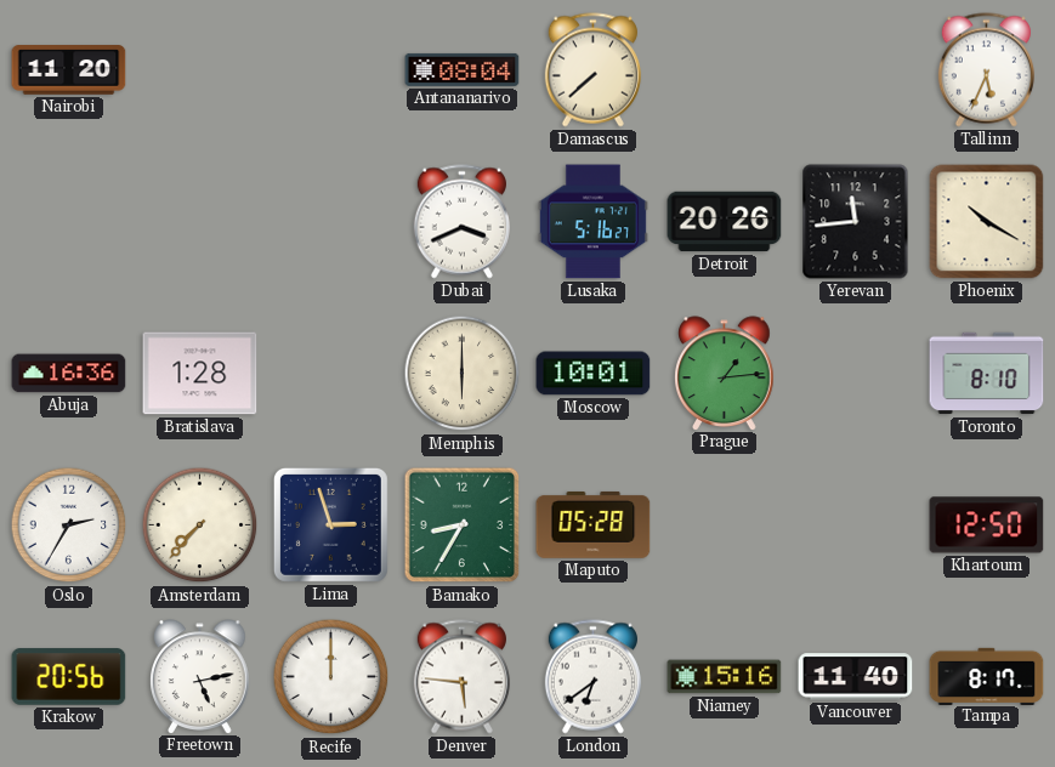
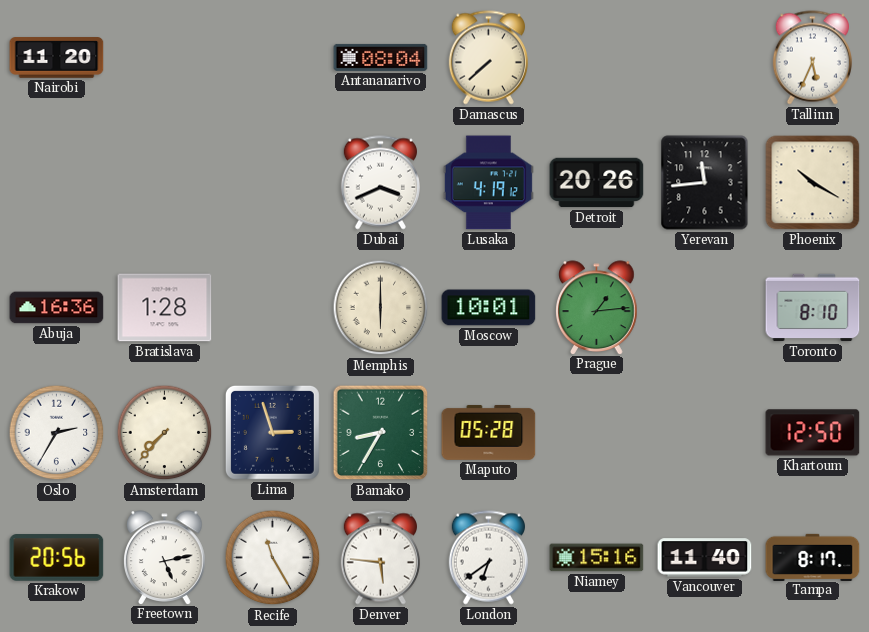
Lusaka: 5:16 -> 4:19 (488, 183)
Recife: 12:00 -> 11:25 (273, 558)
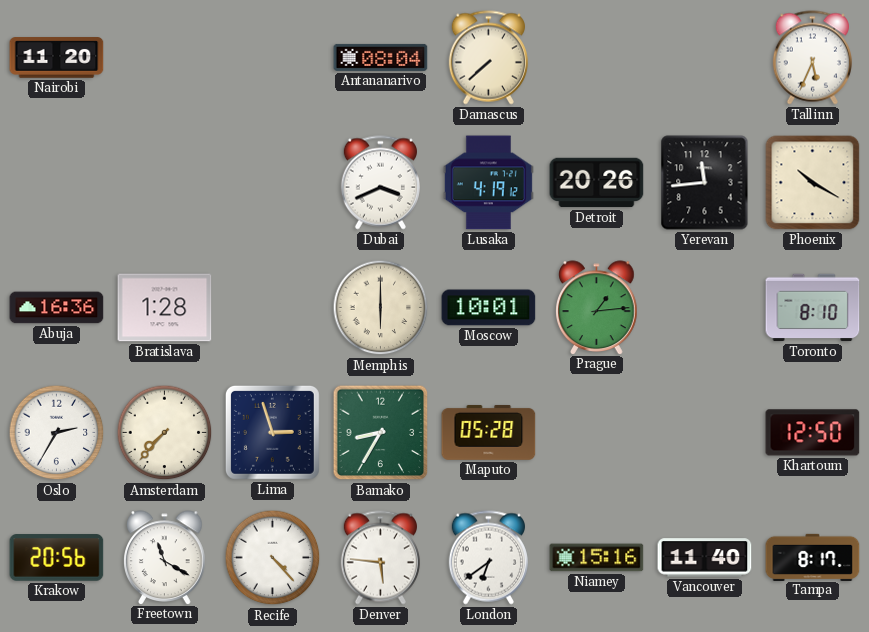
Freetown: 5:13 -> 11:20 (165, 557)
Recife: 11:25 -> 4:23 (273, 558)
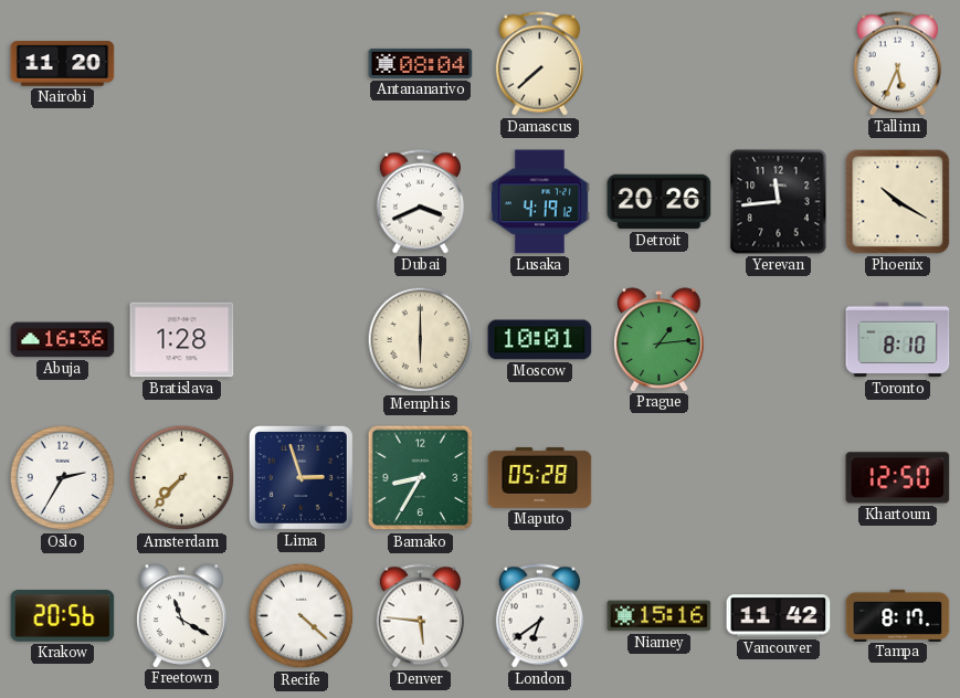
Recife: 4:23 -> 4:22 (302, 616)
Vancouver: 11:40 -> 11:42 (779, 616)
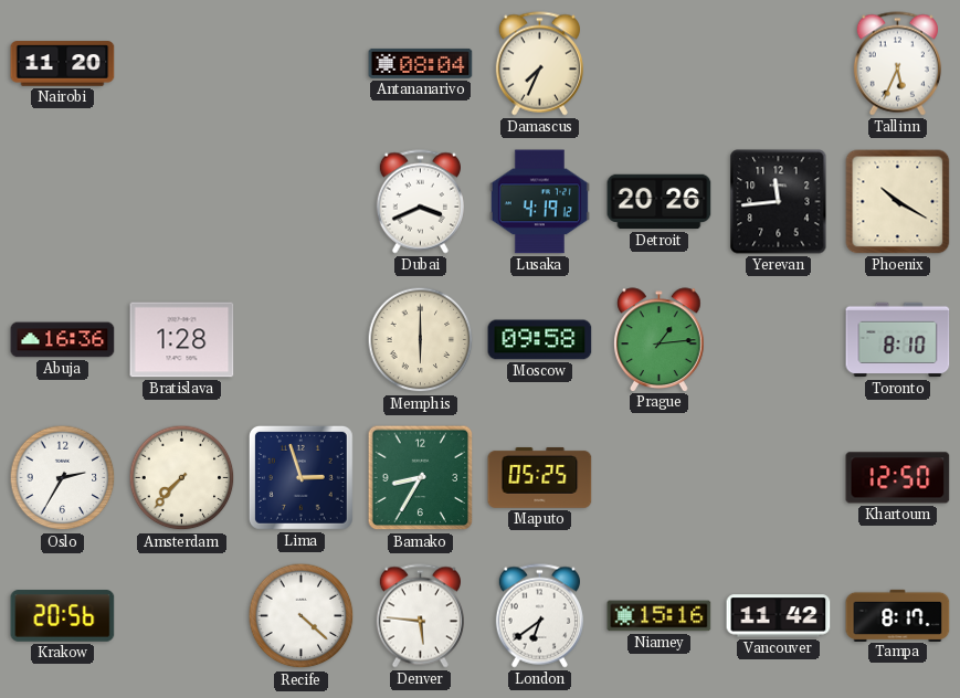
Damascus: 7:38 -> 7:34 (539, 64)
Moscow: 10:01 -> 09:58 (540, 340)
Maputo: 05:28 -> 05:25 (540, 477)
Freetown: 11:20 -> none (182, 615)
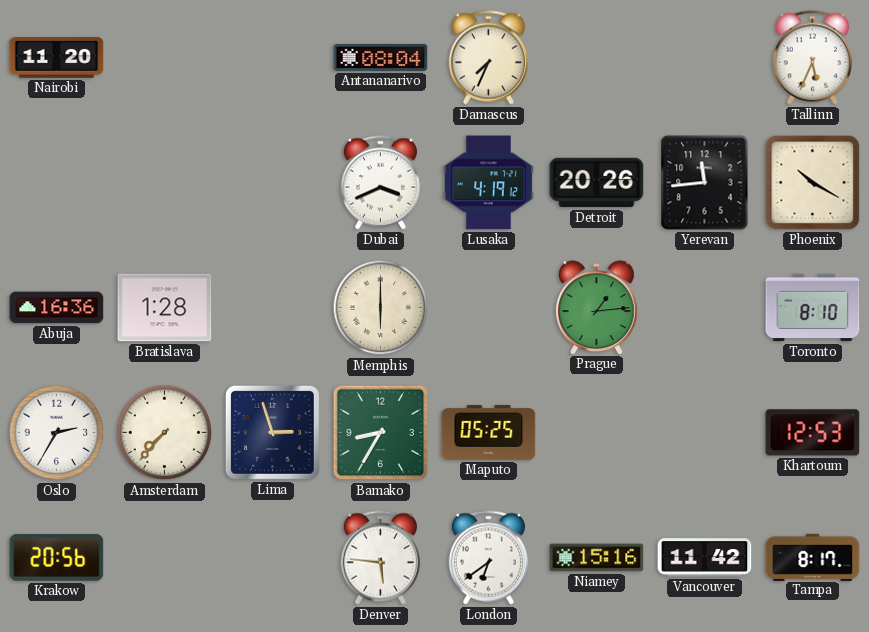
Moscow: 09:58 -> none (540, 340)
Khartoum: 12:50 -> 12:53 (813, 433)
Recife: 4:22 -> none (302, 616)
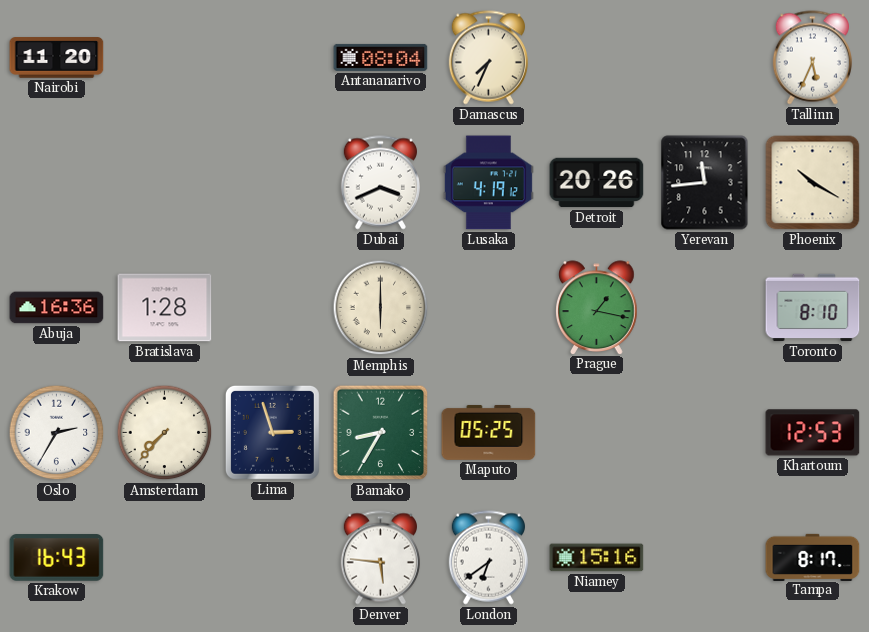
Prague: 1:14 -> 1:17 (597, 307)
Krakow: 20:56 -> 16:43 (57, 558)
Vancouver: 11:42 -> none (705, 558)
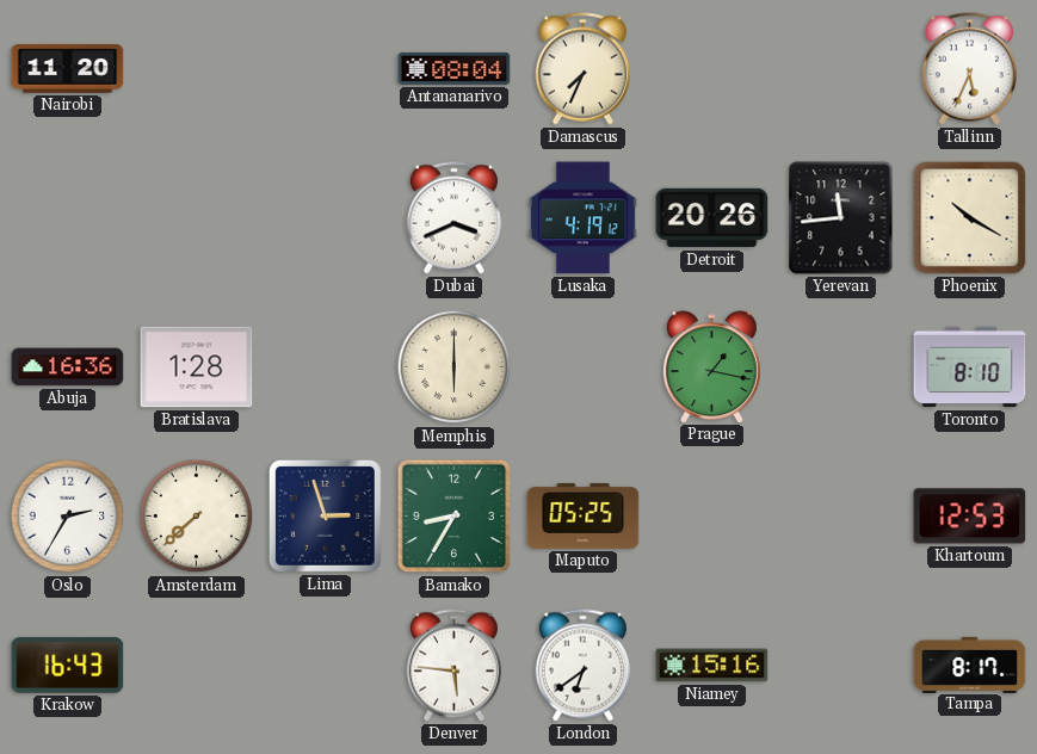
Amsterdam: 7:37 -> 7:38 (197, 517)
